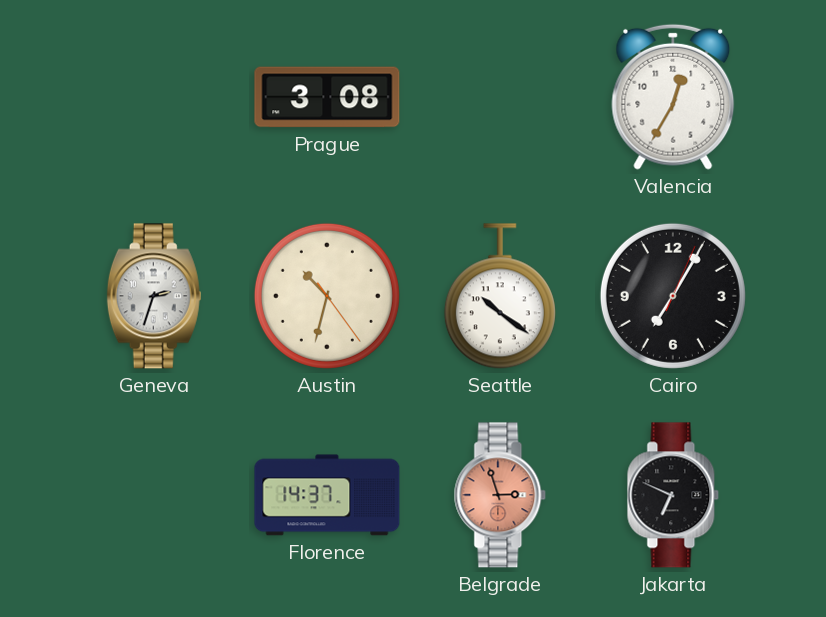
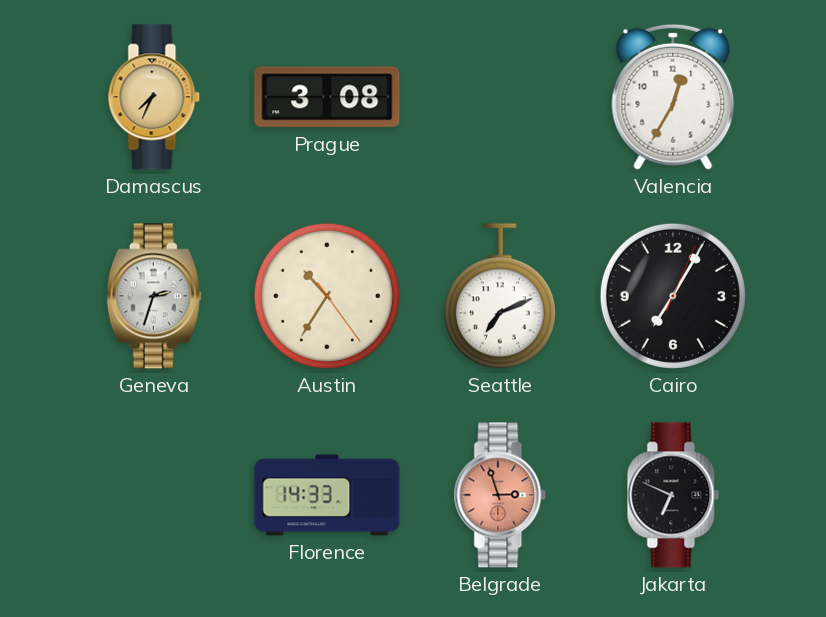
Damascus: none -> 7:34 (154, 97)
Austin: 10:32 -> 10:35 (327, 296)
Seattle: 10:21 -> 7:11 (500, 296)
Florence: 14:37 -> 14:33 (327, 495)
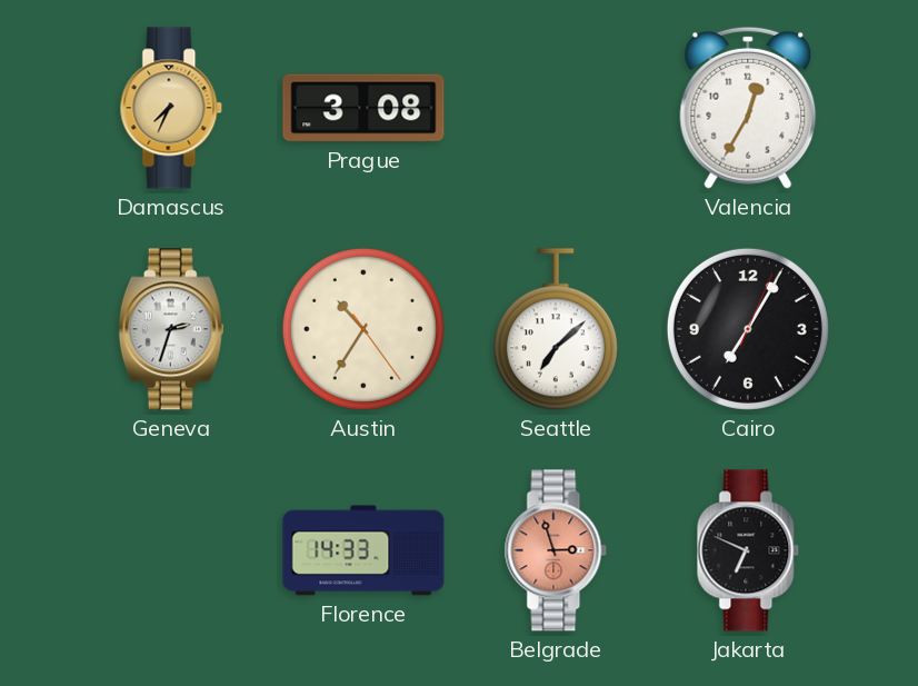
Seattle: 7:11 -> 7:08 (556, 329)
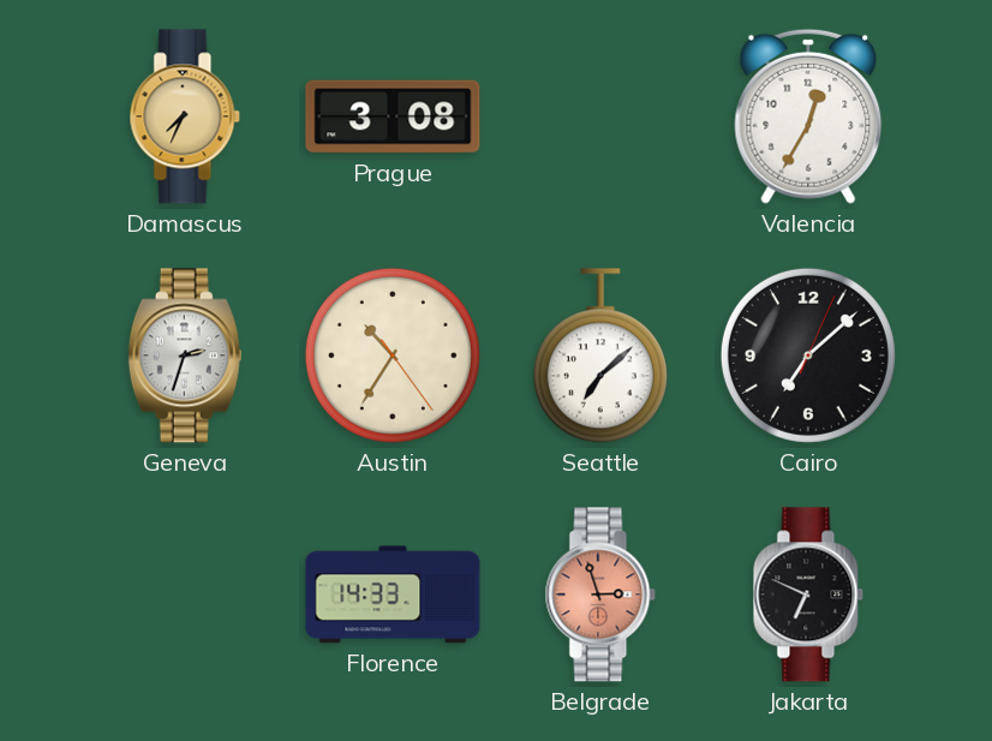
Cairo: 7:05 -> 7:08 (808, 355)
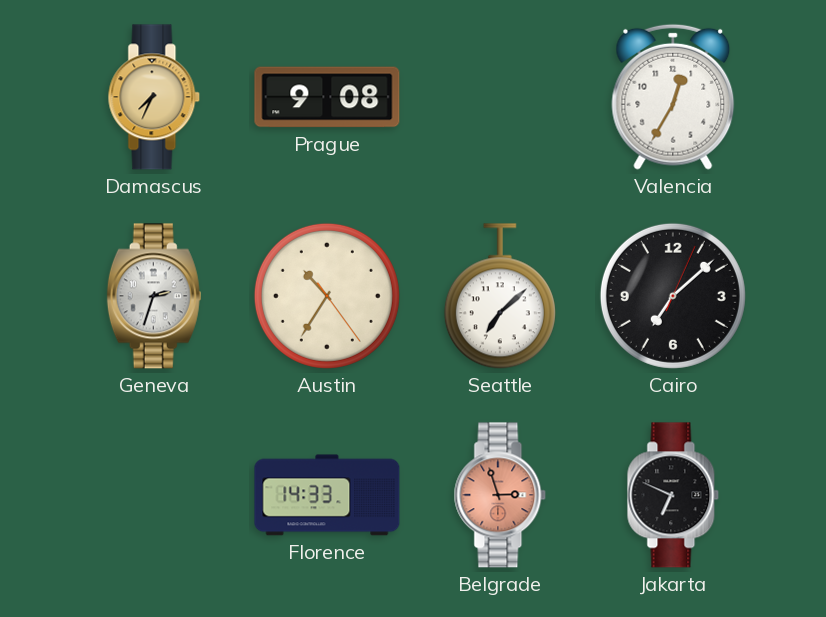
Prague: 3:08 -> 9:08 (327, 97)
